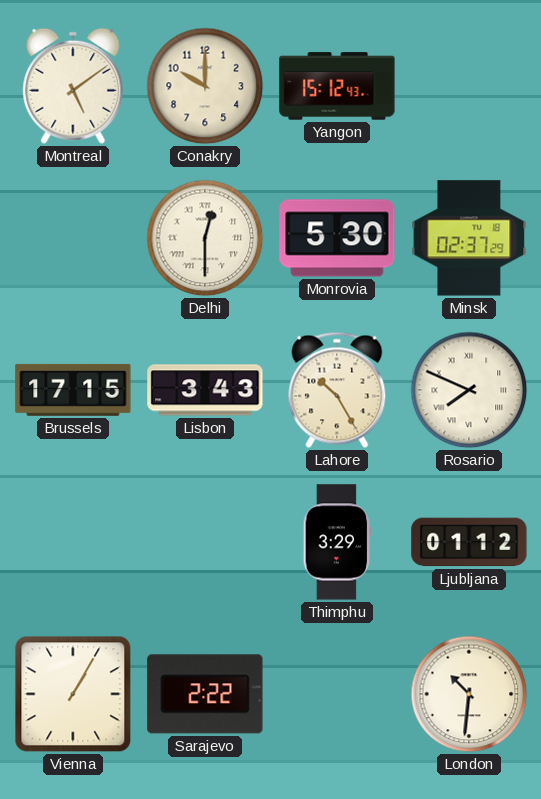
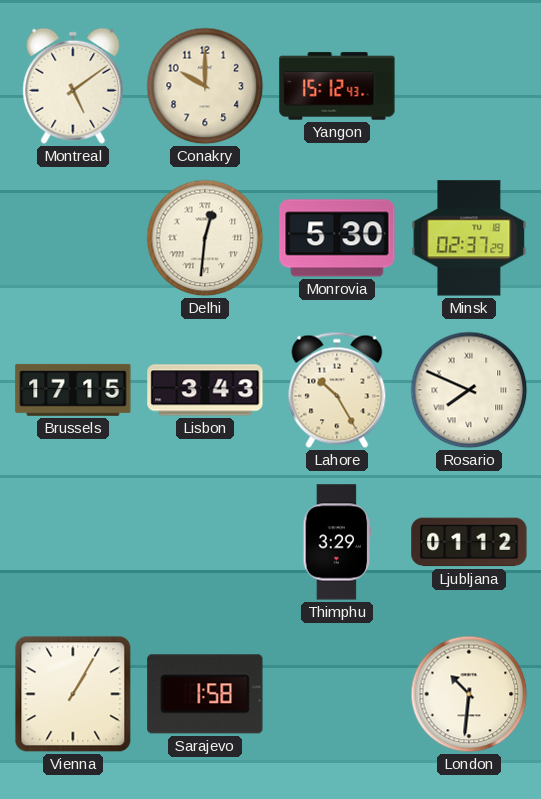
Delhi: 12:30 -> 12:31 (205, 238)
Sarajevo: 2:22 -> 1:58 (205, 694)
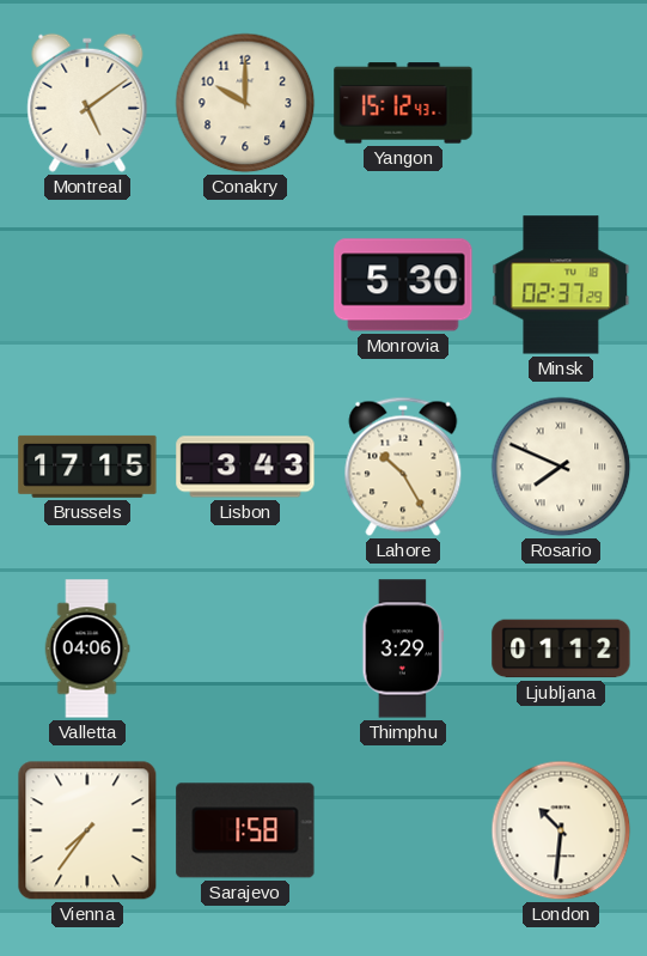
Delhi: 12:31 -> none (205, 238)
Valletta: none -> 04:06 (87, 649)
Vienna: 1:05 -> 7:36 (87, 830)
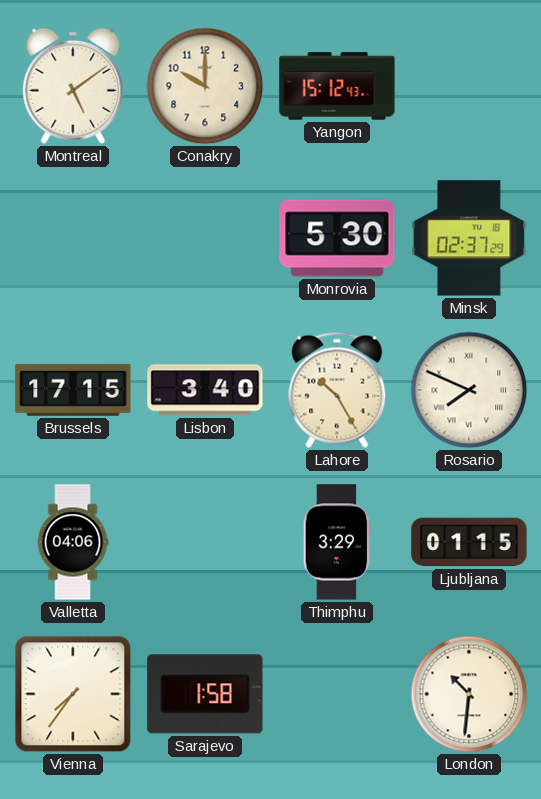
Lisbon: 3:43 -> 3:40 (205, 390)
Ljubljana: 01:12 -> 01:15 (469, 542)
